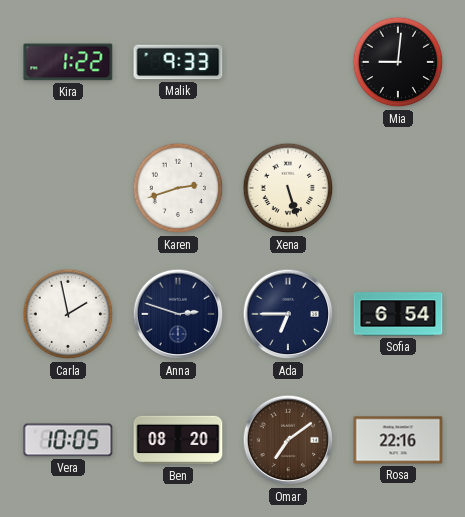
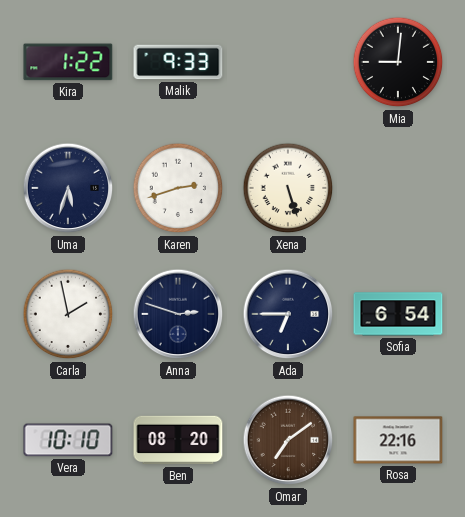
Uma: none -> 5:33 (68, 188)
Vera: 10:05 -> 10:10 (68, 440)
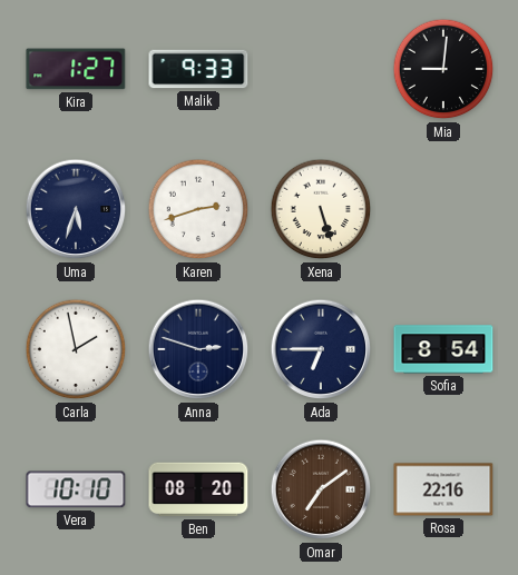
Kira: 1:22 -> 1:27 (76, 69)
Sofia: 6:54 -> 8:54 (443, 349)
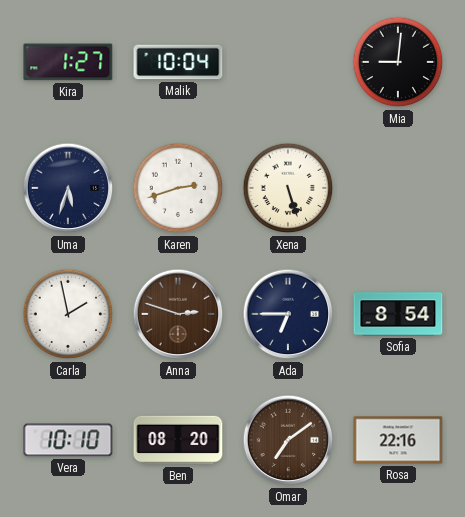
Malik: 9:33 -> 10:04 (178, 62)
Anna dial: navy -> brown (178, 314)
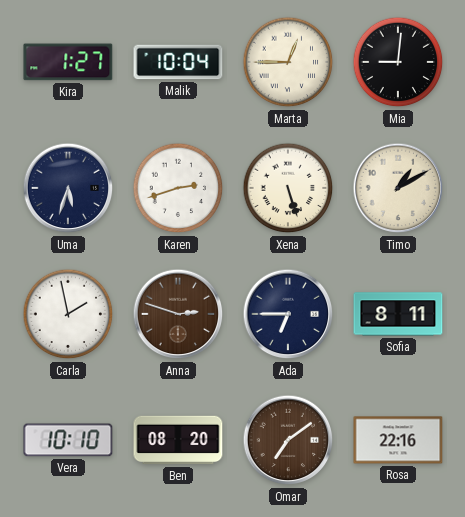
Marta: none -> 12:45 (288, 62)
Timo: none -> 1:10 (398, 188)
Sofia: 8:54 -> 8:11 (398, 314)
